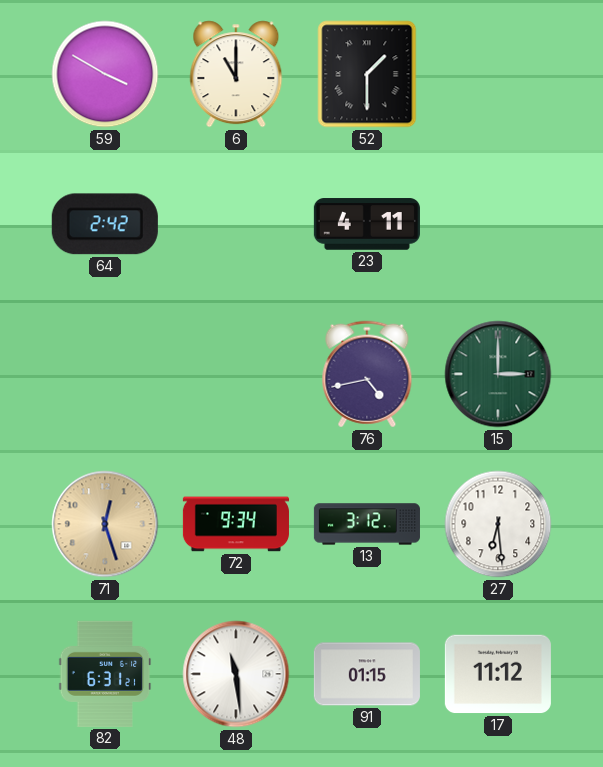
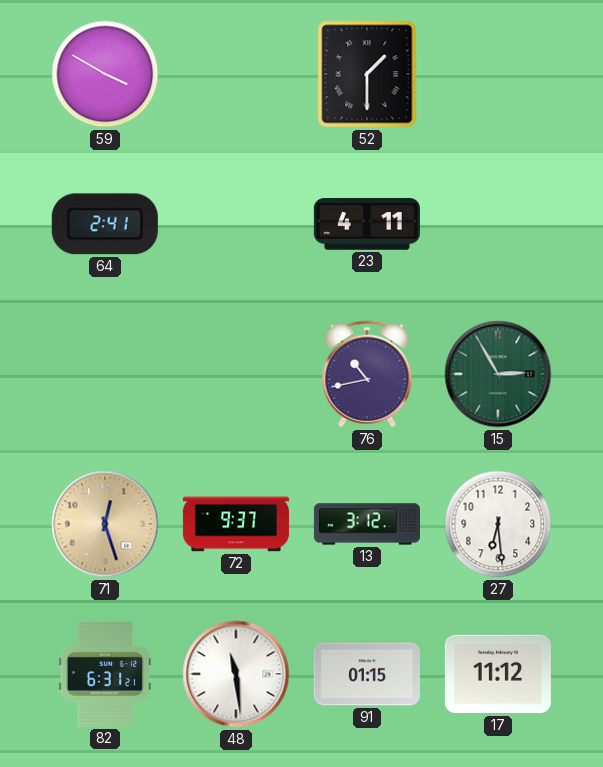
6: 11:00 -> none (236, 74)
64: 2:42 -> 2:41 (105, 224)
76: 4:43 -> 10:43 (367, 374)
15: 3:00 -> 2:55 (498, 374)
72: 9:34 -> 9:37 (236, 524)
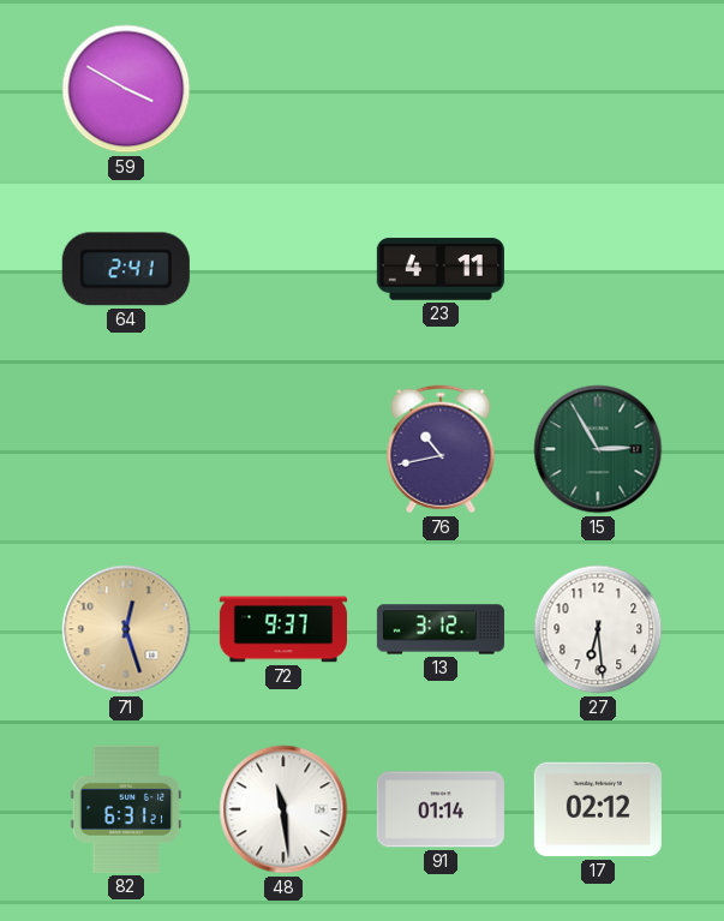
52: 1:30 -> none (367, 74)
91: 01:15 -> 01:14 (441, 809)
17: 11:12 -> 02:12 (598, 809)
